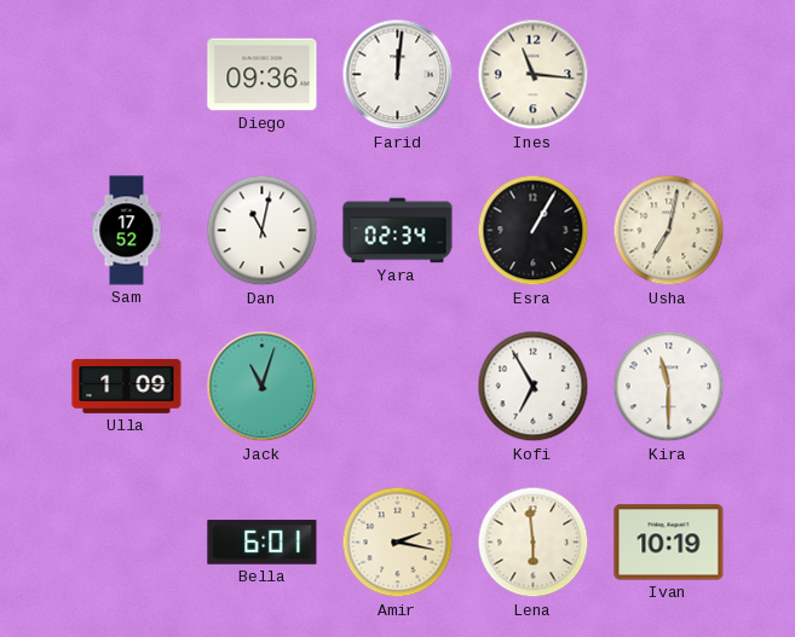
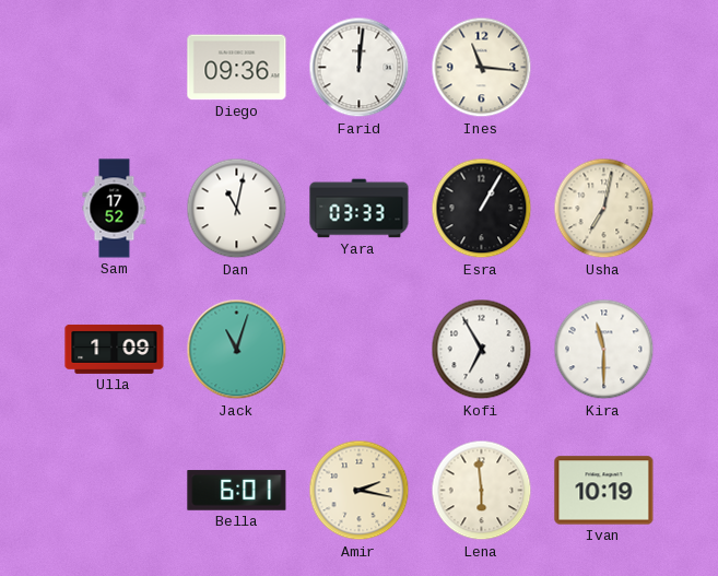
Yara: 02:34 -> 03:33 (360, 209)
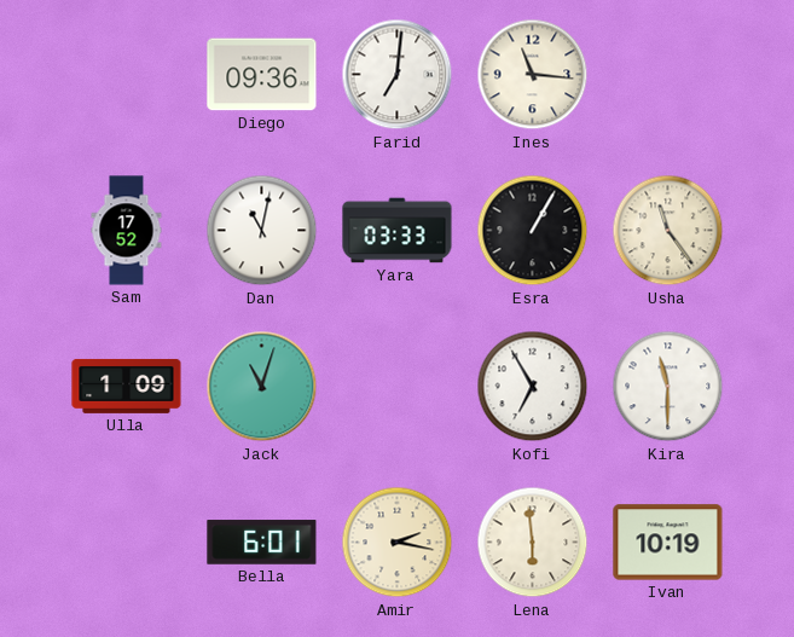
Farid: 12:01 -> 7:01 (398, 75)
Usha: 7:02 -> 11:24 (668, 231)
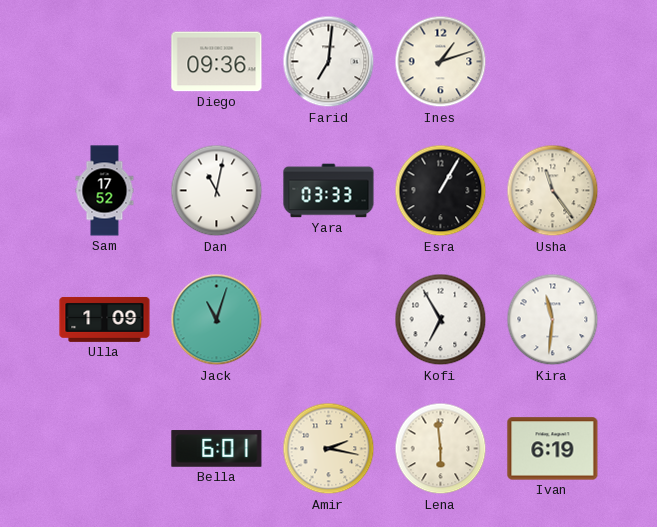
Ines: 11:16 -> 1:12 (441, 62)
Kira: 11:30 -> 11:31 (553, 320)
Ivan: 10:19 -> 6:19 (553, 449)
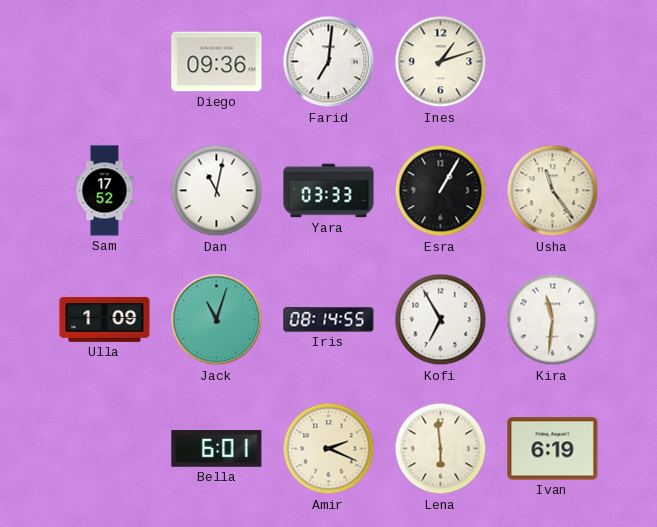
Iris: none -> 08:14 (329, 320)
Amir: 2:17 -> 2:19 (329, 449)
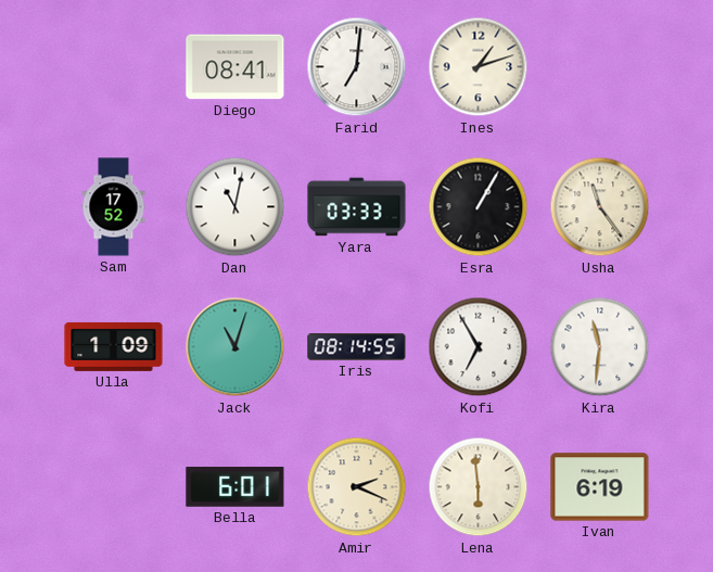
Diego: 09:36 -> 08:41 (235, 67)
